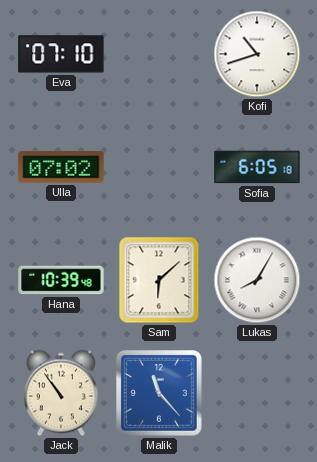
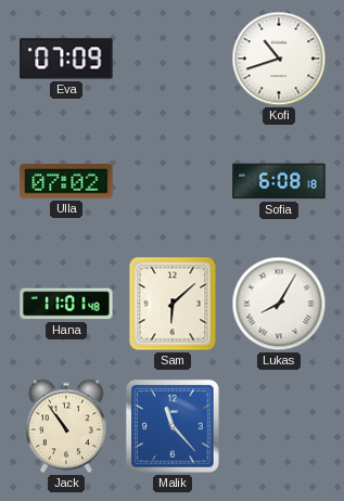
Eva: 07:10 -> 07:09 (66, 59)
Sofia: 6:05 -> 6:08 (279, 181)
Hana: 10:39 -> 11:01 (66, 304)
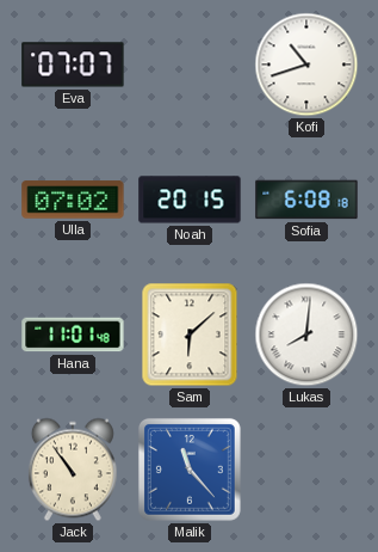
Eva: 07:09 -> 07:07 (73, 65)
Noah: none -> 20:15 (190, 200)
Lukas: 8:05 -> 8:01 (306, 335)
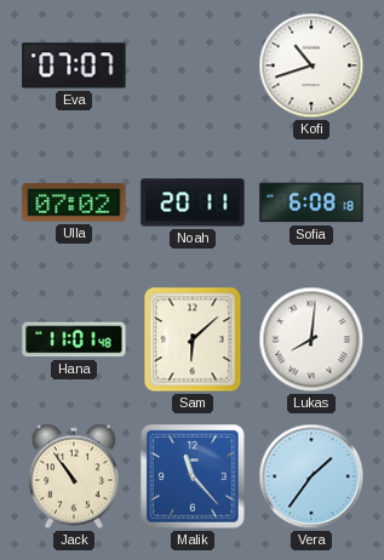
Noah: 20:15 -> 20:11 (193, 202)
Vera: none -> 1:36 (311, 476)
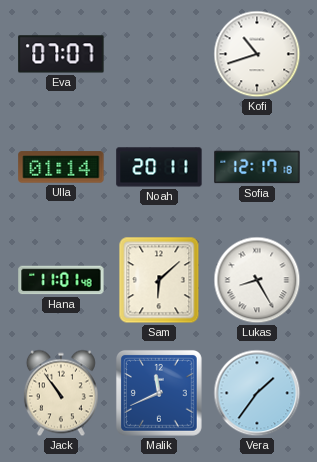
Ulla: 07:02 -> 01:14 (61, 167)
Sofia: 6:08 -> 12:17 (257, 167)
Lukas: 8:01 -> 8:25 (257, 280)
Malik: 11:23 -> 11:41 (159, 393)
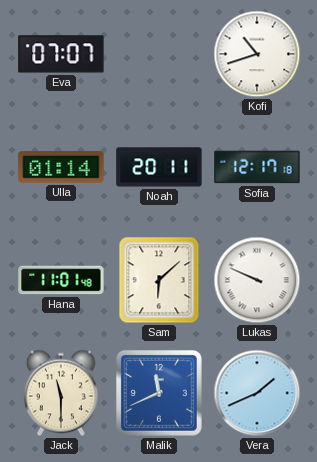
Lukas: 8:25 -> 9:49 (257, 280)
Jack: 10:54 -> 11:30 (61, 393)
Vera: 1:36 -> 1:41 (257, 393)
